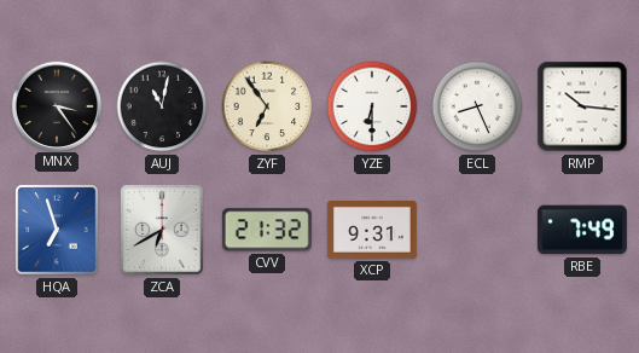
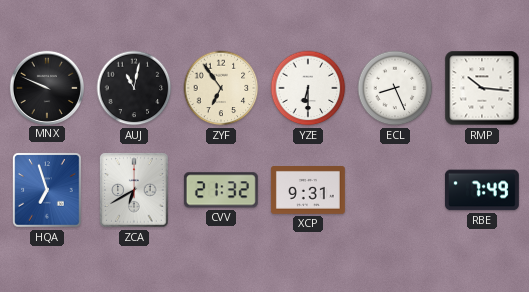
MNX: 3:24 -> 9:49 (46, 87)
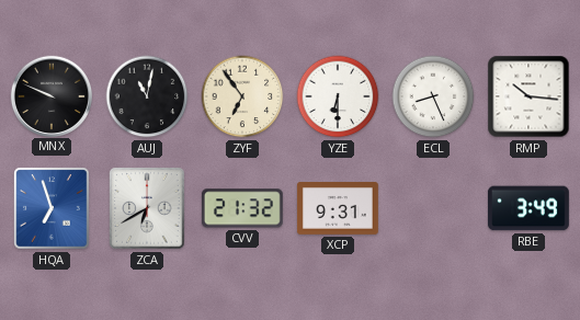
RBE: 7:49 -> 3:49 (528, 208)
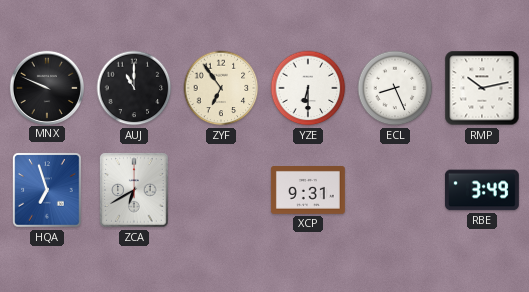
AUJ: 11:02 -> 11:00 (134, 88)
RMP: 10:16 -> 10:13 (482, 88)
CVV: 21:32 -> none (242, 208)
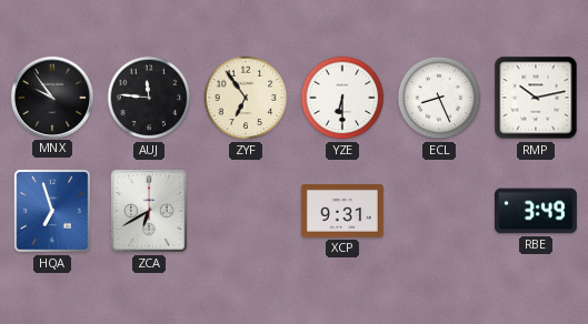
MNX: 9:49 -> 9:54 (51, 97)
AUJ: 11:00 -> 11:46 (149, 98)
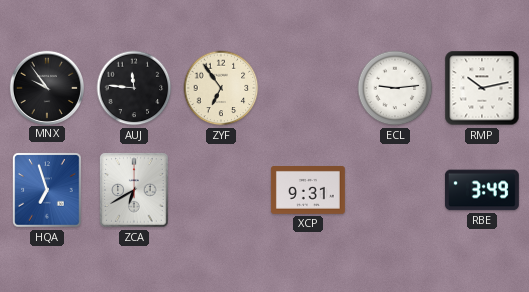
YZE: 6:30 -> none (342, 98)
ECL: 8:26 -> 9:14 (395, 88)
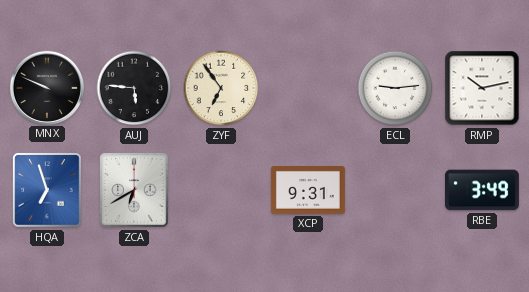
MNX: 9:54 -> 9:49 (46, 87)
AUJ: 11:46 -> 5:46 (134, 88)
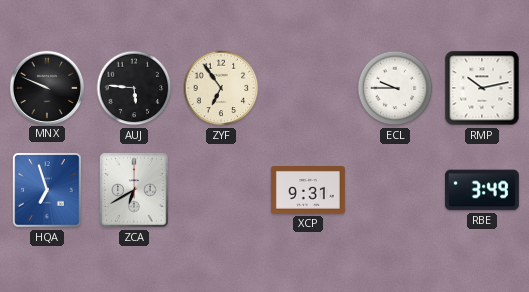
ECL: 9:14 -> 9:45 (395, 88)
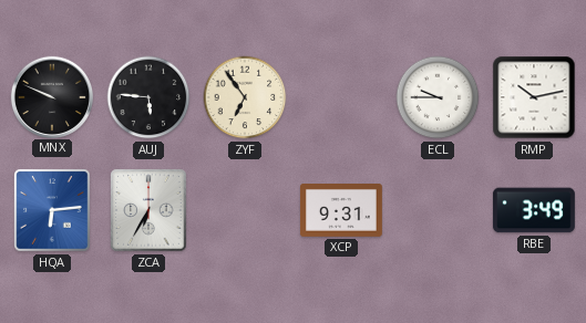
HQA: 6:57 -> 6:14 (52, 210)
ZCA: 6:40 -> 6:35 (148, 210)
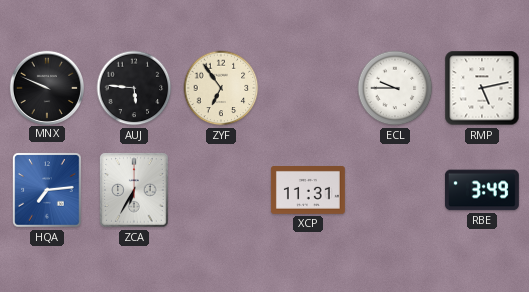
RMP: 10:13 -> 5:13 (482, 88)
HQA: 6:14 -> 7:14 (47, 190)
XCP: 9:31 -> 11:31 (308, 191)
